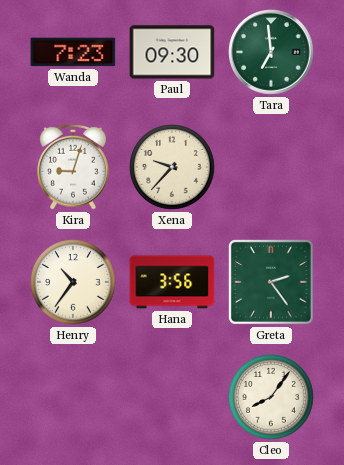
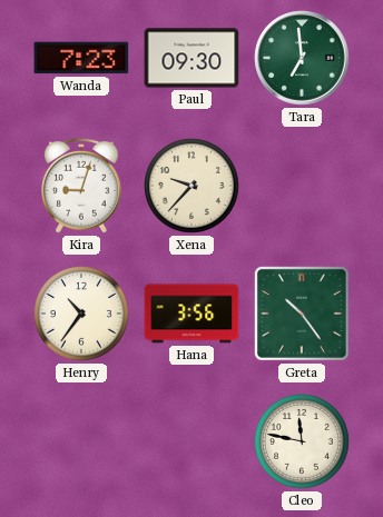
Greta: 2:24 -> 10:24 (302, 314)
Cleo: 8:06 -> 11:47 (303, 443)
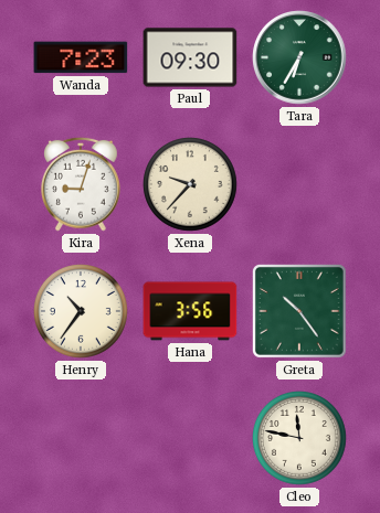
Tara: 6:59 -> 6:35 (299, 57)
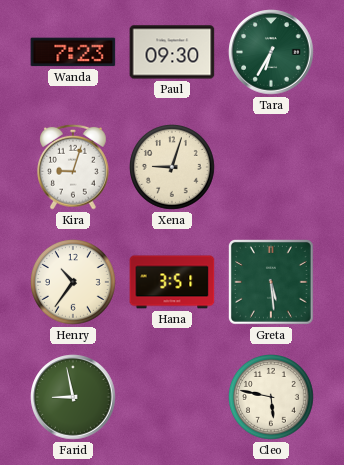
Xena: 9:37 -> 9:03 (173, 168)
Hana: 3:56 -> 3:51 (172, 282)
Greta: 10:24 -> 5:29 (271, 282)
Farid: none -> 8:58 (73, 397)
Cleo: 11:47 -> 5:47 (272, 398)
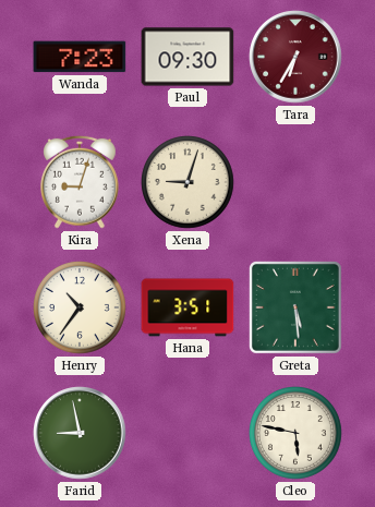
Tara dial: green -> burgundy (295, 57)
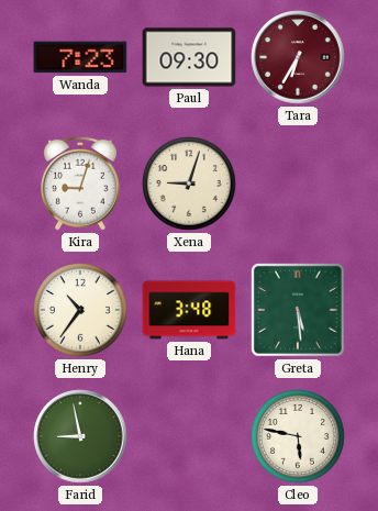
Hana: 3:51 -> 3:48 (189, 310)
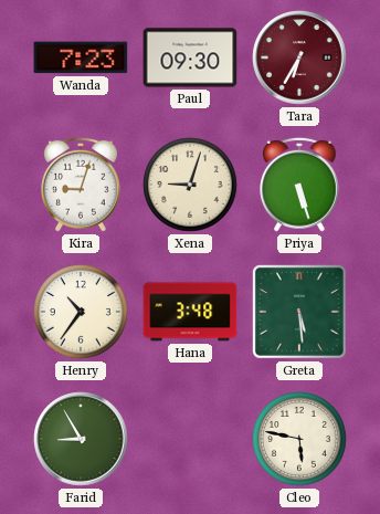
Priya: none -> 5:27 (300, 185)
Farid: 8:58 -> 8:55 (81, 439)
